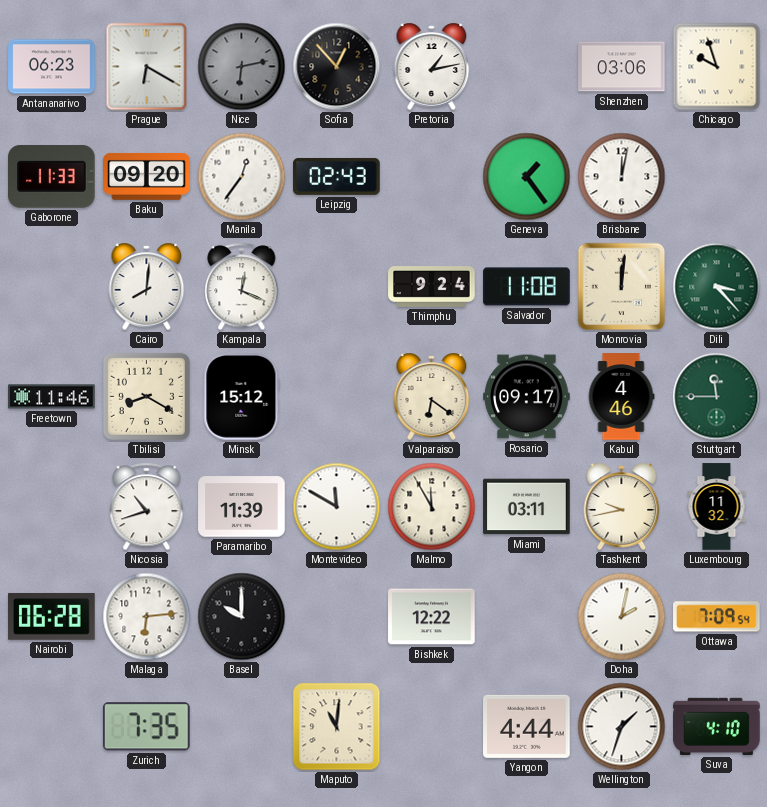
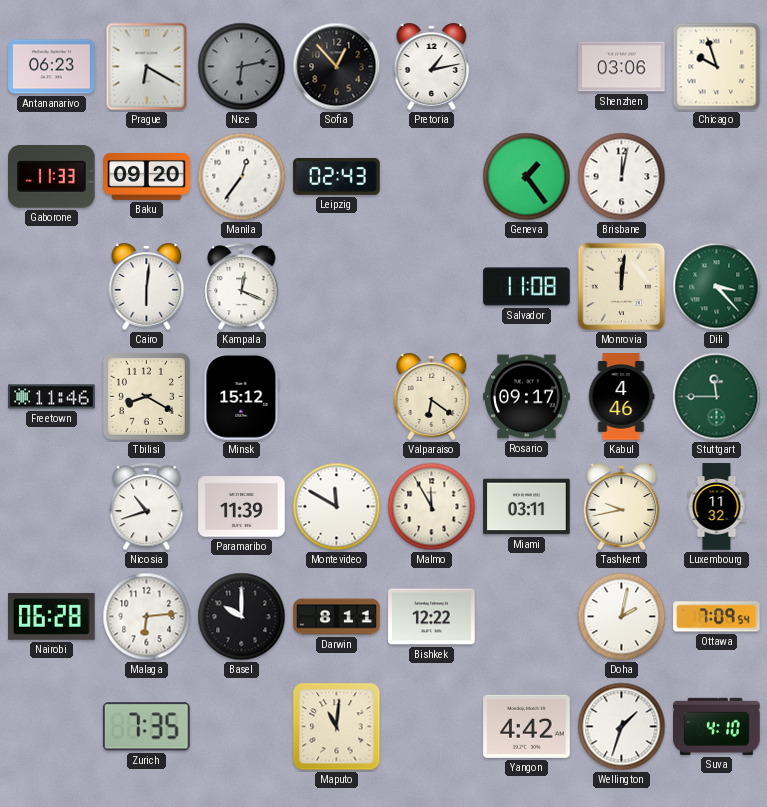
Cairo: 8:01 -> 6:01 (147, 286)
Thimphu: 9:24 -> none (432, 287)
Darwin: none -> 8:11 (337, 617)
Yangon: 4:44 -> 4:42 (527, 726)
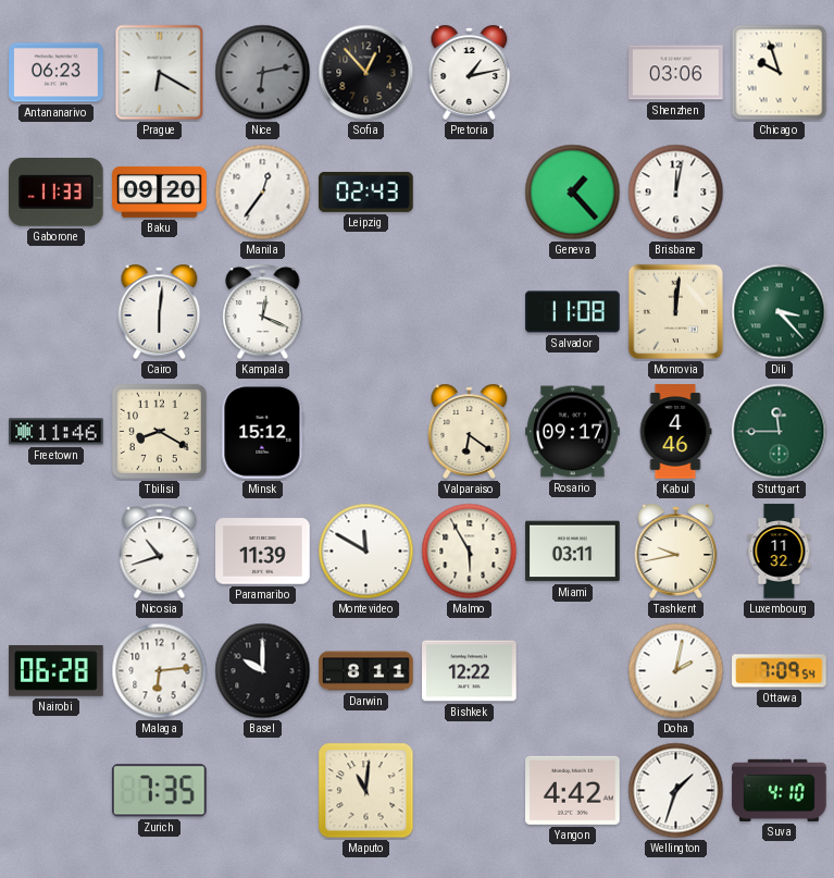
Geneva: 1:24 -> 1:23 (573, 193)
Malmo: 11:55 -> 5:55 (470, 552)
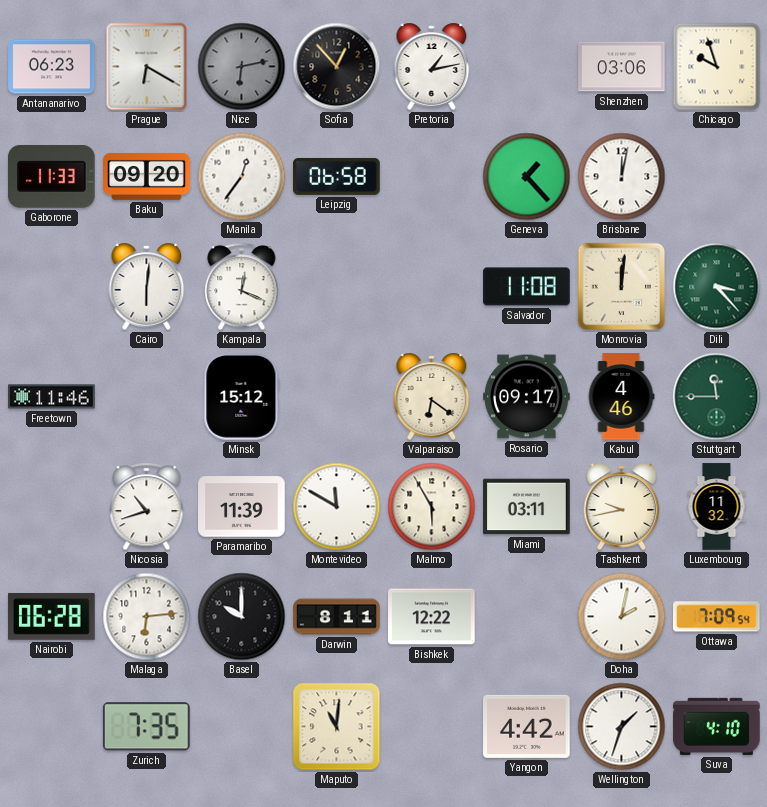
Leipzig: 02:43 -> 06:58 (337, 176)
Tbilisi: 8:20 -> none (159, 431)
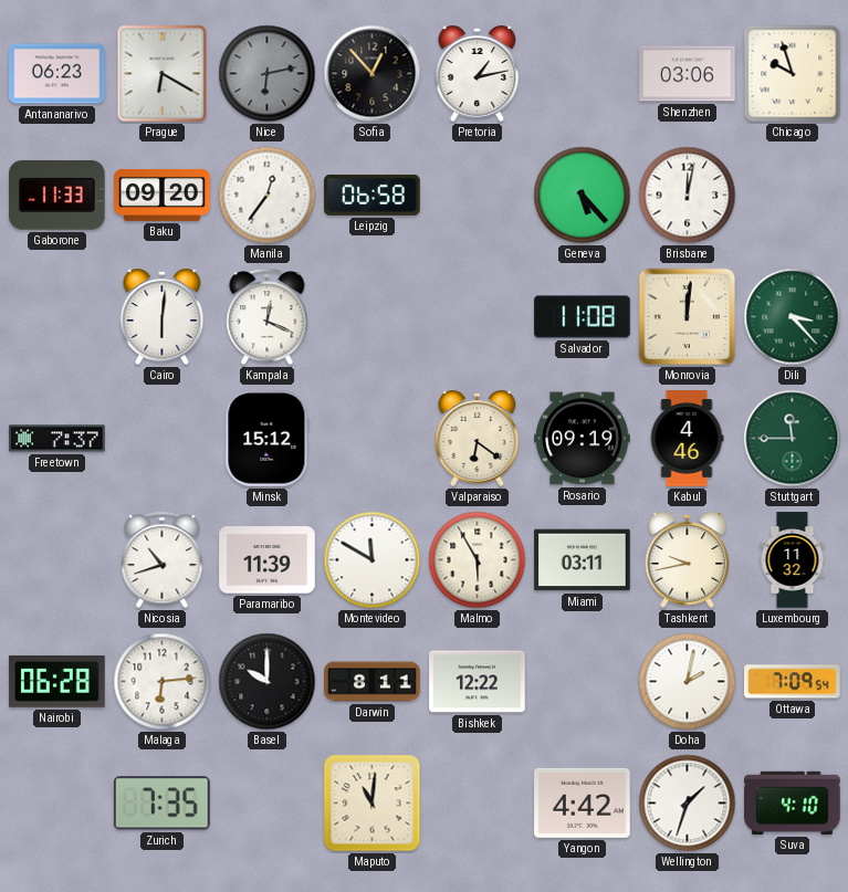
Geneva: 1:23 -> 5:23 (583, 196)
Freetown: 11:46 -> 7:37 (57, 439)
Rosario: 09:17 -> 09:19 (583, 439)
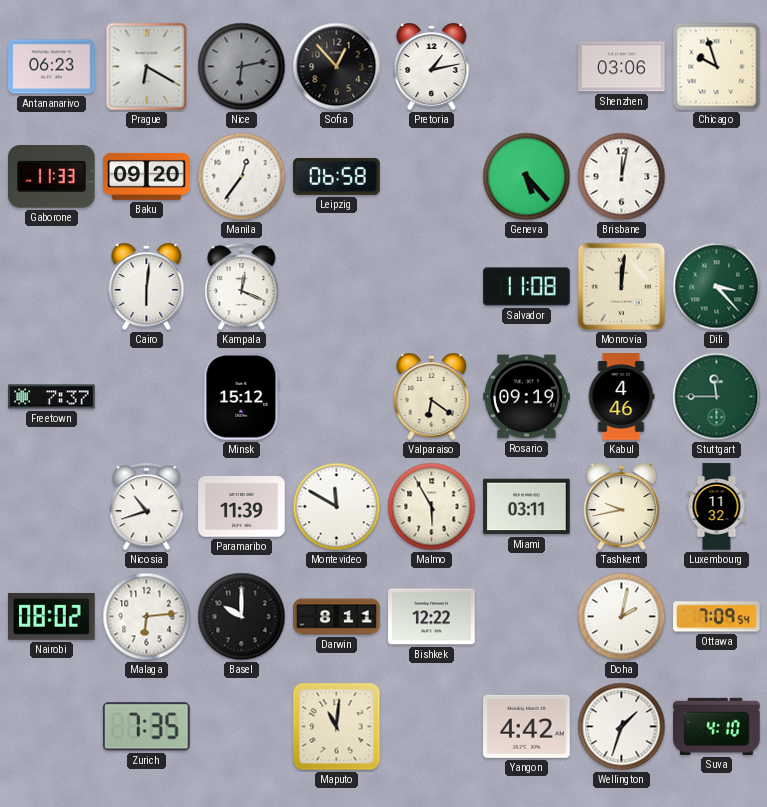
Nairobi: 06:28 -> 08:02 (52, 616)
